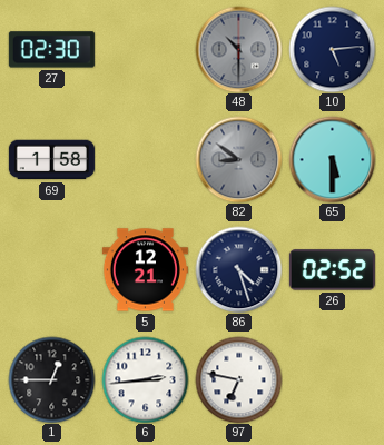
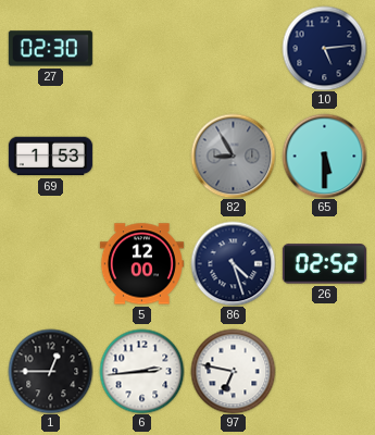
48: 10:30 -> none (238, 49)
69: 1:58 -> 1:53 (50, 157)
82: 8:51 -> 8:55 (233, 156)
5: 12:21 -> 12:00 (141, 264)
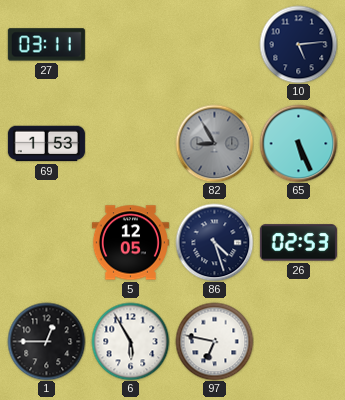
27: 02:30 -> 03:11 (46, 45)
65: 5:30 -> 5:26 (298, 143)
5: 12:00 -> 12:05 (130, 243)
26: 02:52 -> 02:53 (298, 243)
6: 2:44 -> 5:55 (130, 341)
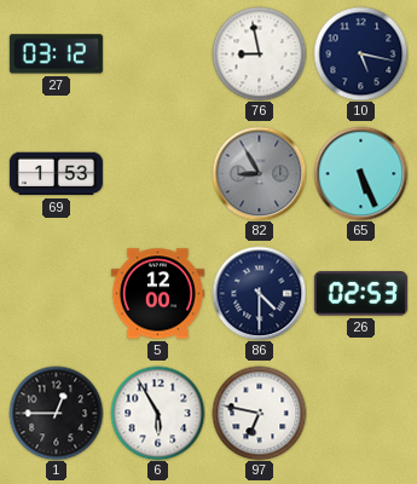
27: 03:11 -> 03:12 (56, 54)
76: none -> 8:58 (259, 53)
10: 5:14 -> 5:17 (360, 53)
5: 12:05 -> 12:00 (157, 294)
86: 4:27 -> 4:30 (259, 293)
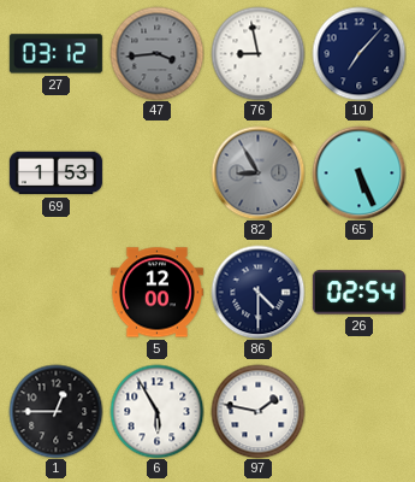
47: none -> 3:44 (156, 53)
10: 5:17 -> 7:07 (358, 53)
26: 02:53 -> 02:54 (358, 293)
97: 6:47 -> 1:47 (257, 411)
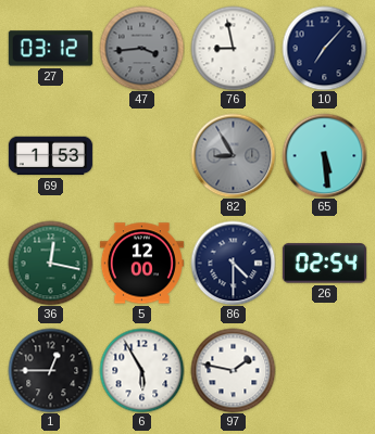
65: 5:26 -> 5:29 (324, 155)
36: none -> 12:17 (50, 263)
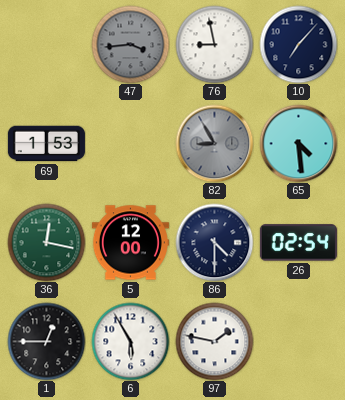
27: 03:12 -> none (50, 49)
65: 5:29 -> 4:29 (298, 143)
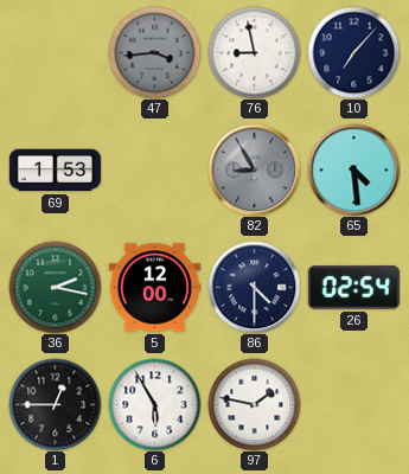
36: 12:17 -> 2:17 (55, 287)
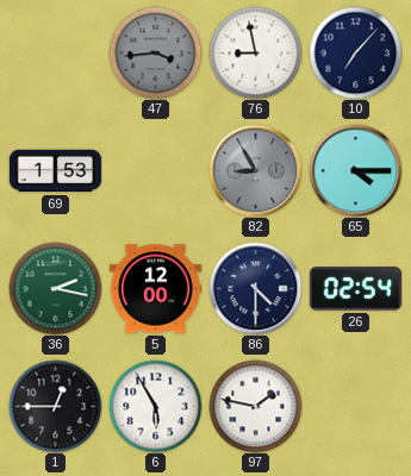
65: 4:29 -> 4:15 (355, 170)
